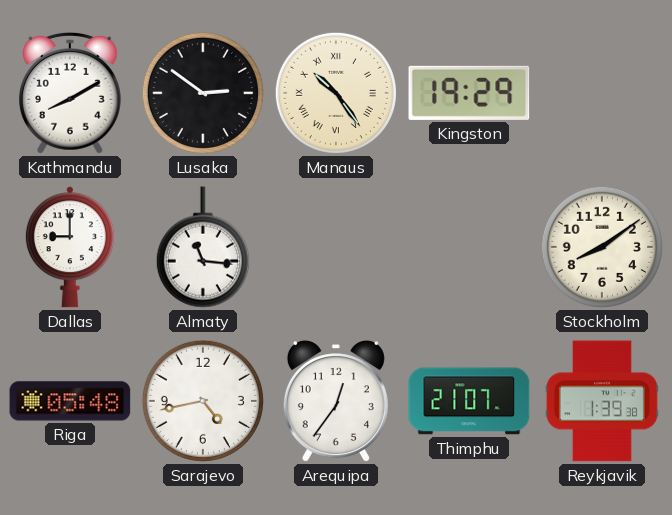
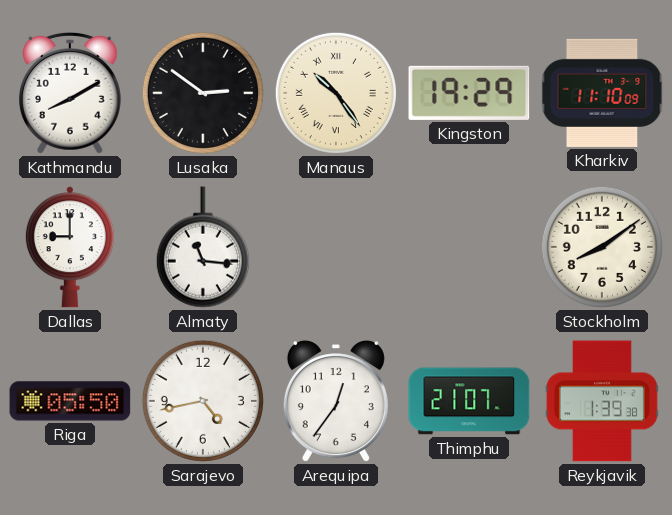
Kharkiv: none -> 11:10 (602, 93)
Riga: 05:48 -> 05:50 (70, 401)
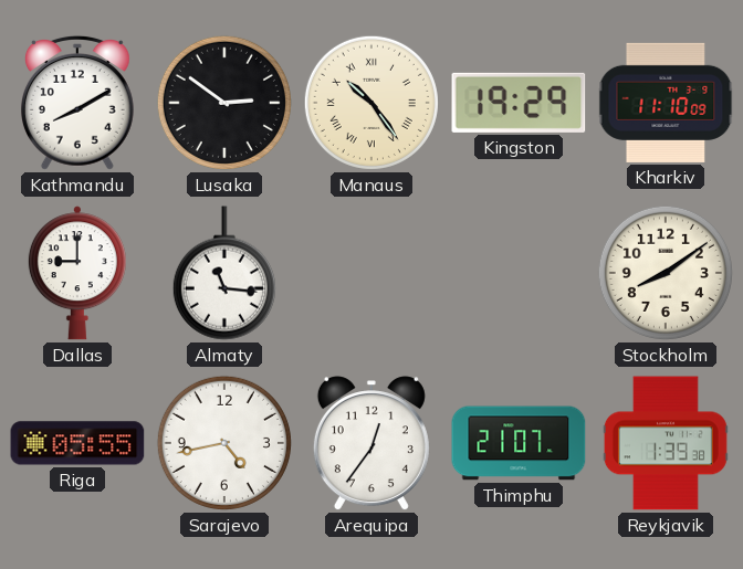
Riga: 05:50 -> 05:55 (77, 443)
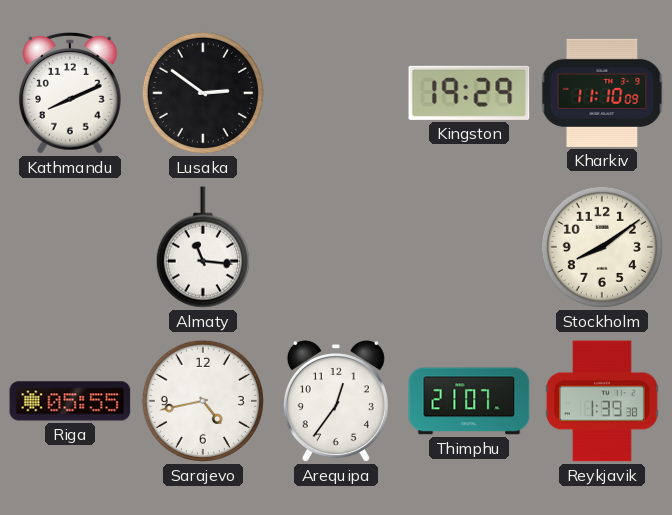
Kathmandu: 8:10 -> 8:11 (70, 93)
Manaus: 10:24 -> none (371, 103)
Dallas: 9:00 -> none (77, 273)
